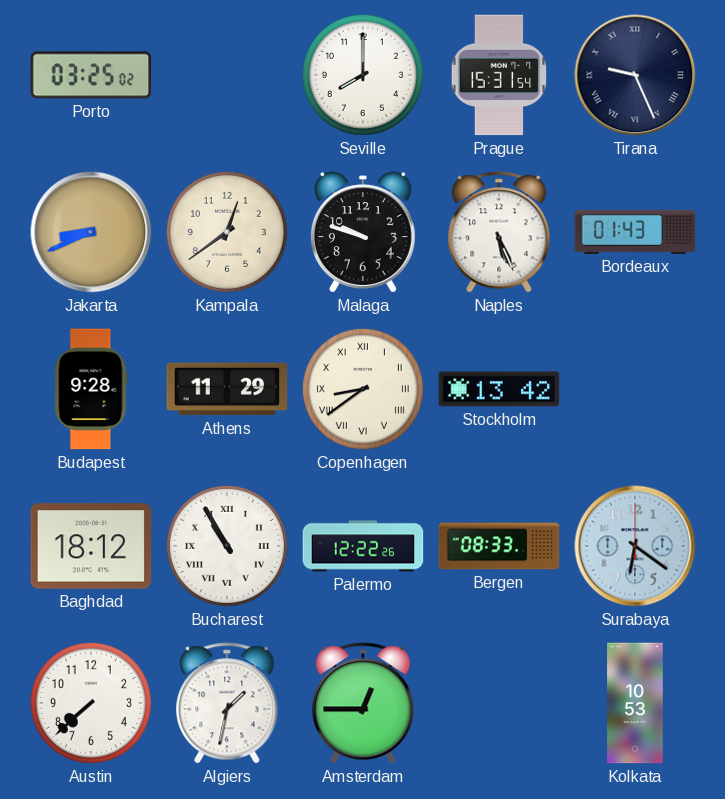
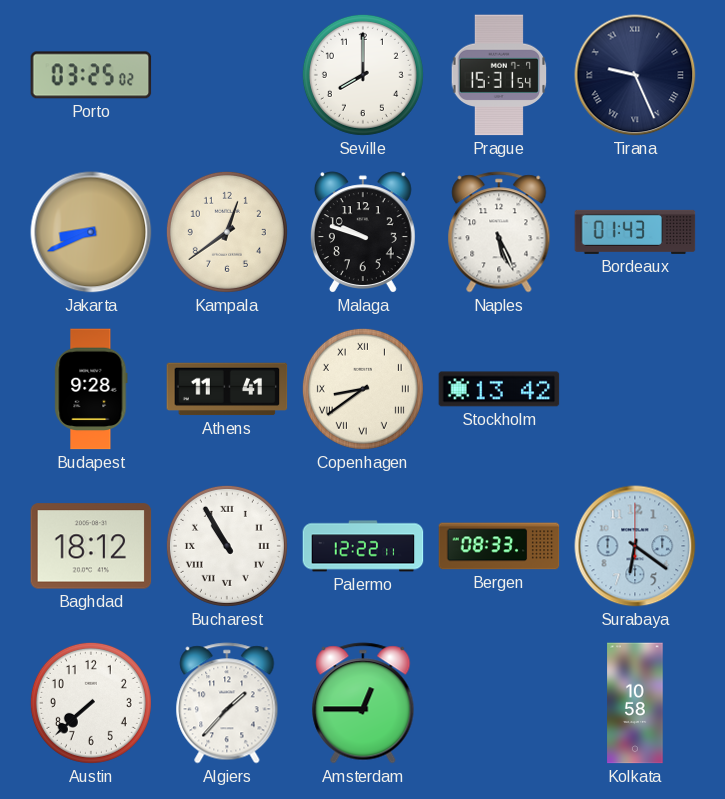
Athens: 11:29 -> 11:41 (227, 389)
Palermo: 12:22:26 -> 12:22:11 (363, 546)
Algiers: 1:32 -> 1:37 (227, 703)
Kolkata: 10:53 -> 10:58 (635, 703)
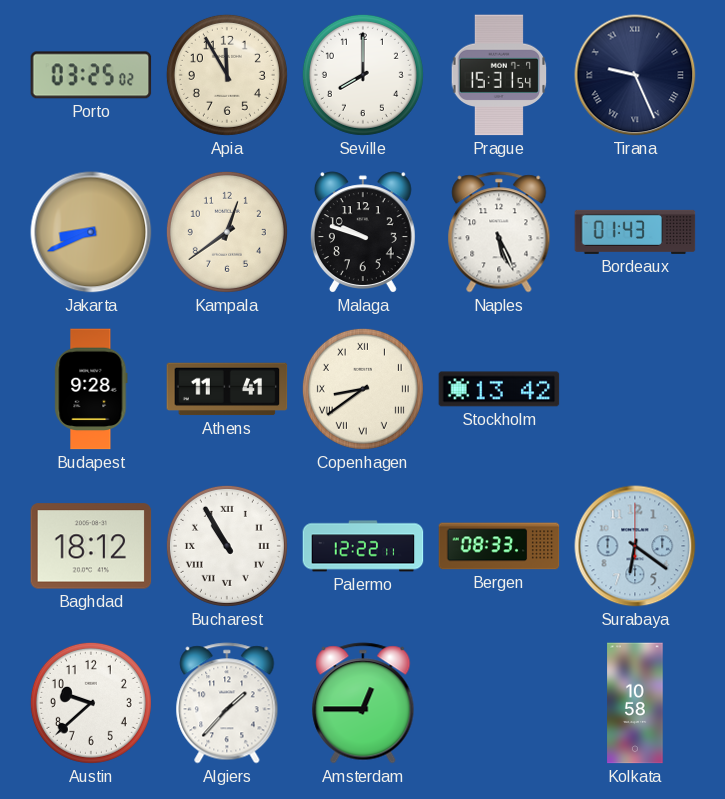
Apia: none -> 11:55 (227, 75)
Austin: 7:38 -> 9:38 (91, 703)
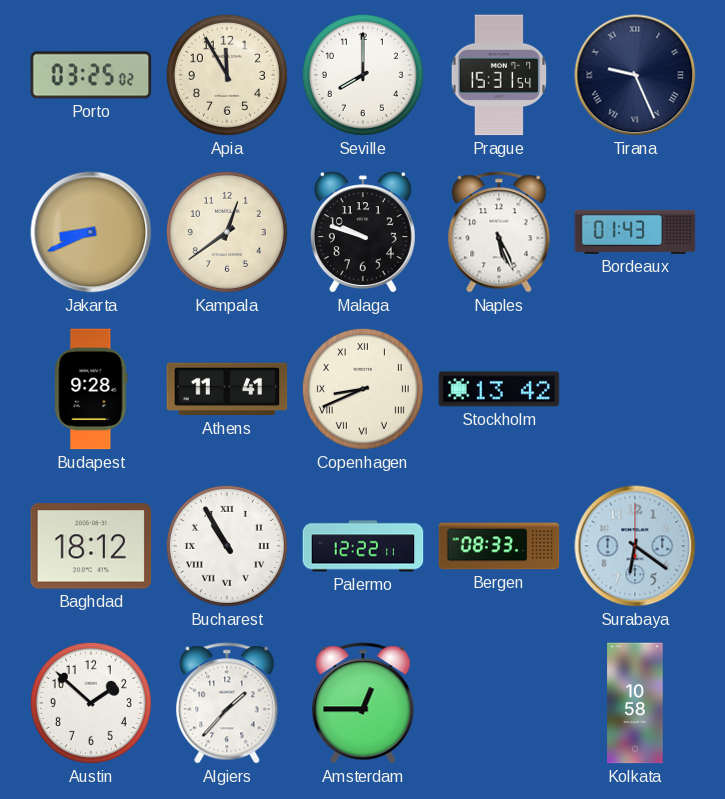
Copenhagen: 8:39 -> 8:41 (363, 389)
Austin: 9:38 -> 1:52 (91, 703)
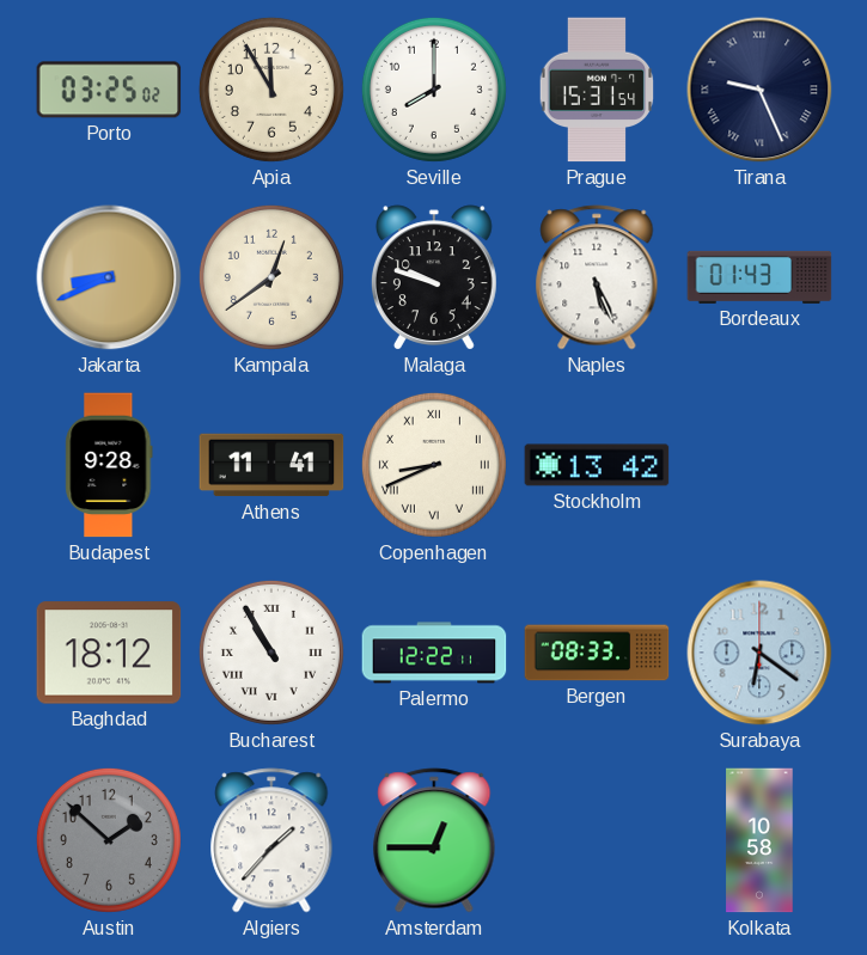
Austin dial: white -> grey (109, 840)
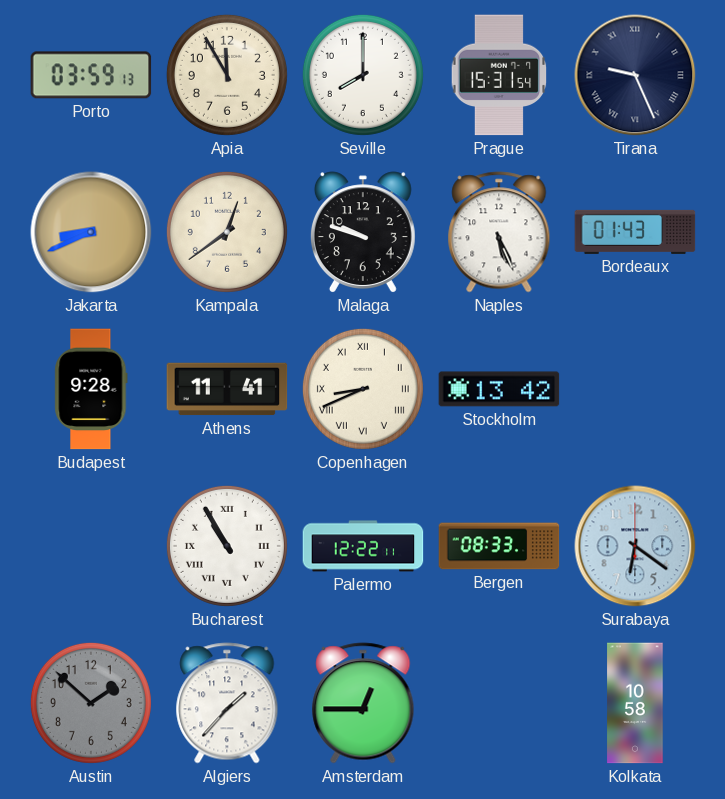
Porto: 03:25 -> 03:59 (91, 75)
Baghdad: 18:12 -> none (109, 653)
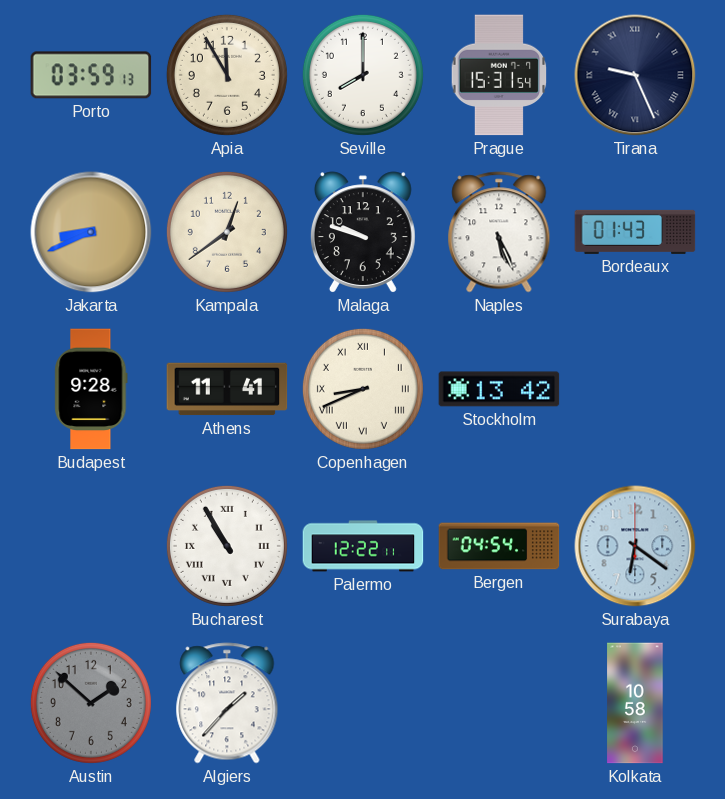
Bergen: 08:33 -> 04:54 (499, 546)
Amsterdam: 12:45 -> none (363, 703)
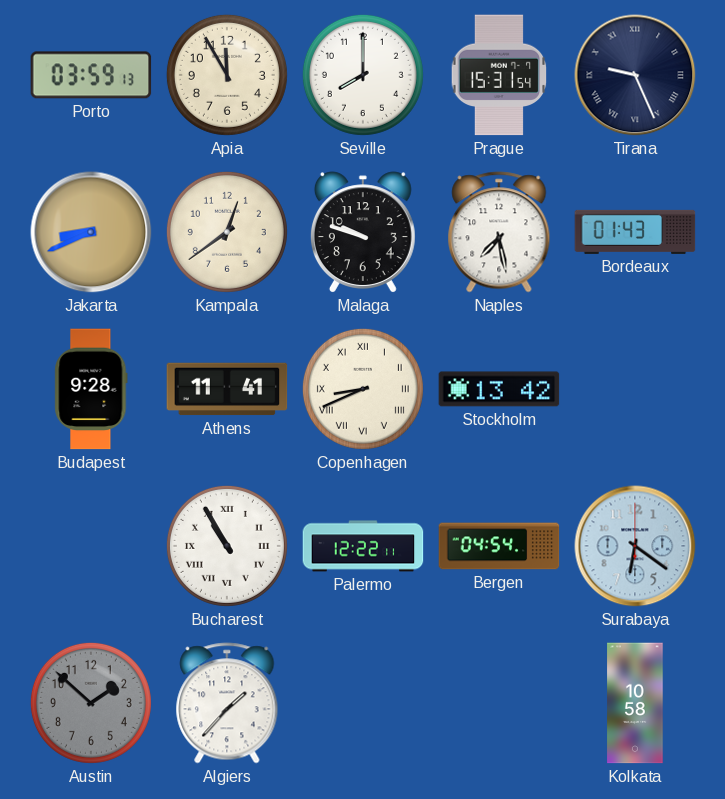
Naples: 5:26 -> 7:28 (499, 232)
